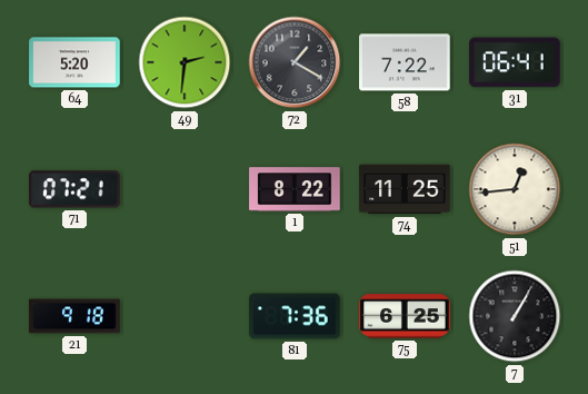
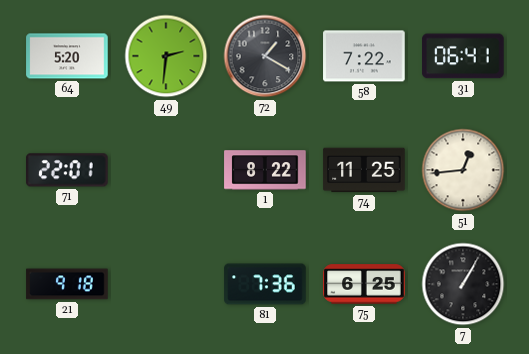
71: 07:21 -> 22:01 (67, 170)
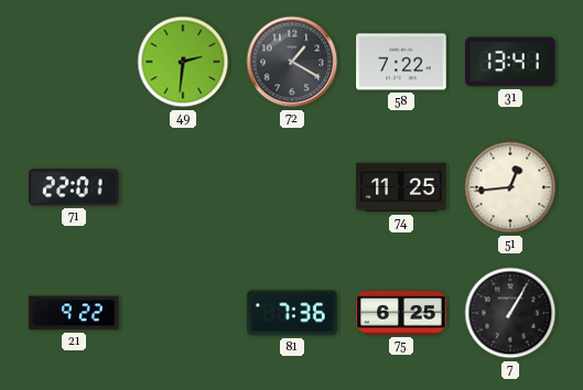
64: 5:20 -> none (67, 56)
31: 06:41 -> 13:41 (510, 62)
1: 8:22 -> none (265, 170)
21: 9:18 -> 9:22 (74, 313)
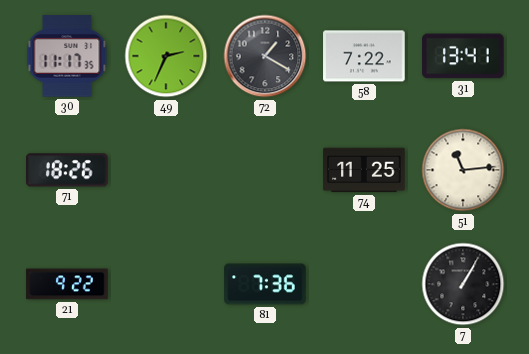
30: none -> 11:17 (67, 56)
49: 2:31 -> 2:34 (166, 56)
71: 22:01 -> 18:26 (67, 170)
51: 12:44 -> 11:14 (463, 170)
75: 6:25 -> none (401, 313)
